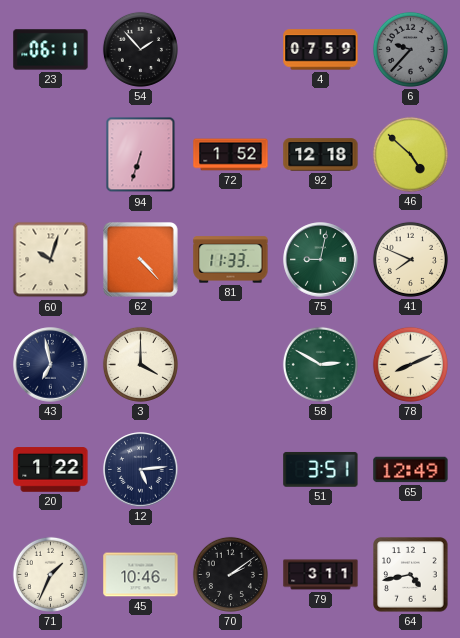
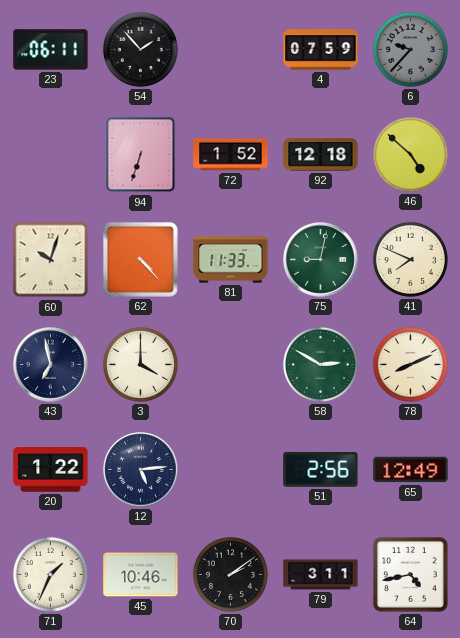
51: 3:51 -> 2:56 (321, 470)
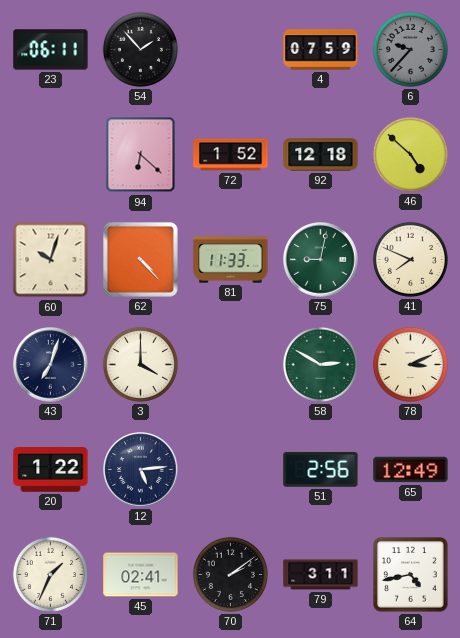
94: 6:33 -> 6:22 (141, 155)
43: 6:58 -> 7:03 (51, 365)
78: 8:11 -> 3:11 (410, 364)
45: 10:46 -> 02:41 (141, 575)
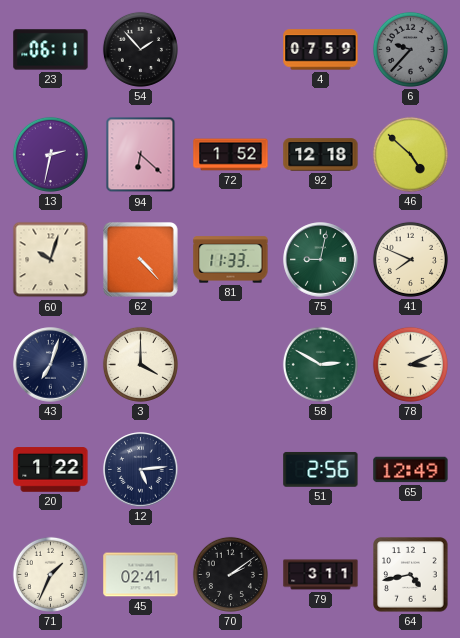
13: none -> 2:32 (50, 154)
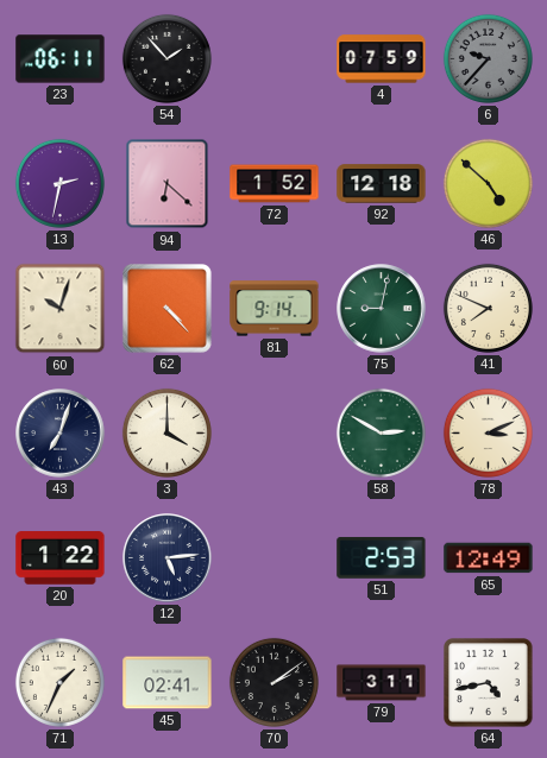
81: 11:33 -> 9:14 (275, 309)
51: 2:56 -> 2:53 (382, 558)
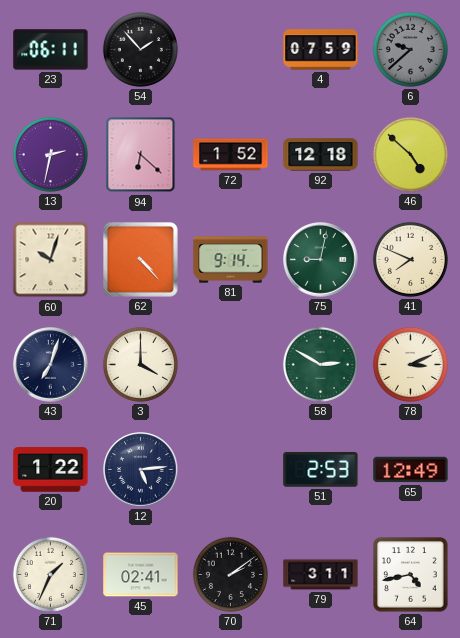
6: 9:37 -> 9:38 (410, 49)
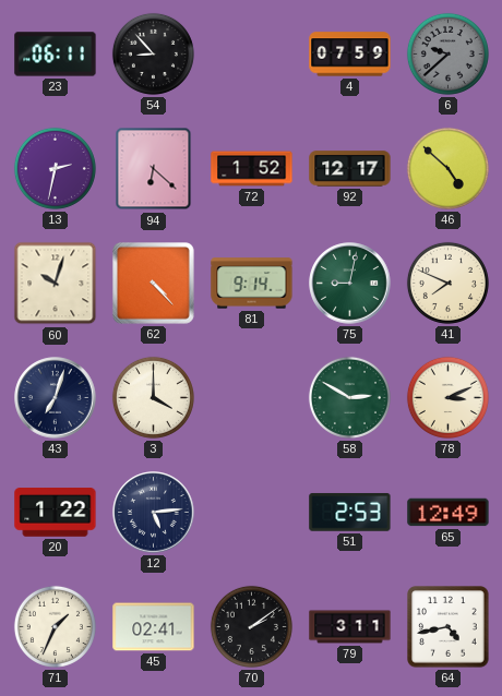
54: 1:53 -> 8:53 (153, 53)
92: 12:18 -> 12:17 (350, 169)
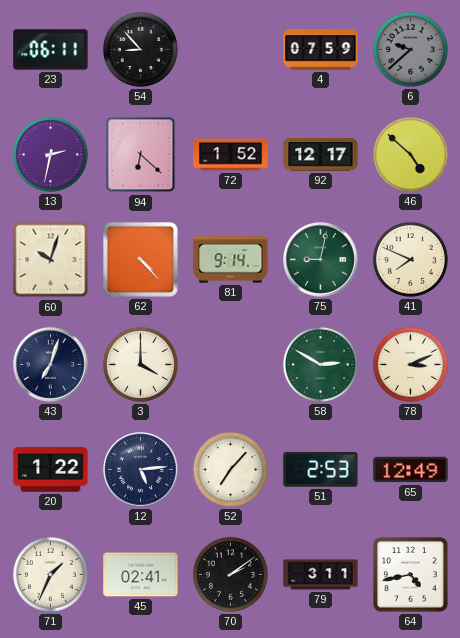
52: none -> 7:07 (230, 469)
